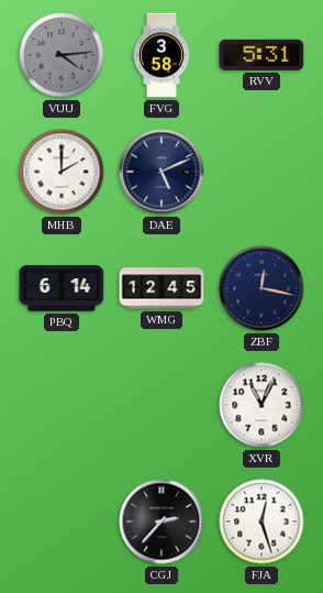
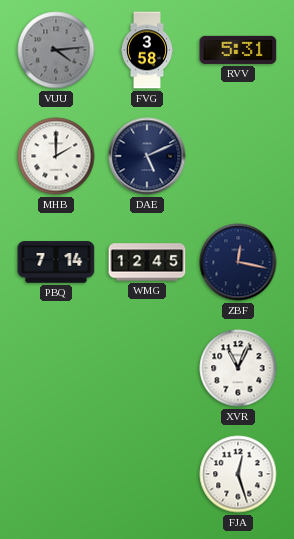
PBQ: 6:14 -> 7:14 (56, 262)
CGJ: 2:37 -> none (161, 521)
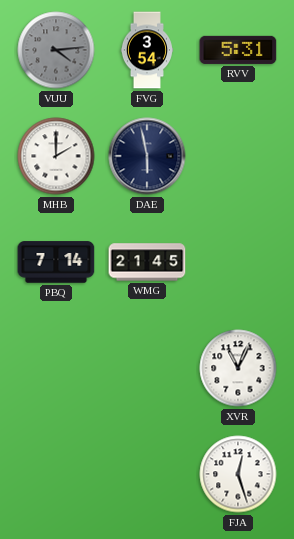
FVG: 3:58 -> 3:54 (147, 50)
DAE: 5:11 -> 5:58 (147, 156)
WMG: 12:45 -> 21:45 (147, 262)
ZBF: 12:17 -> none (238, 262)
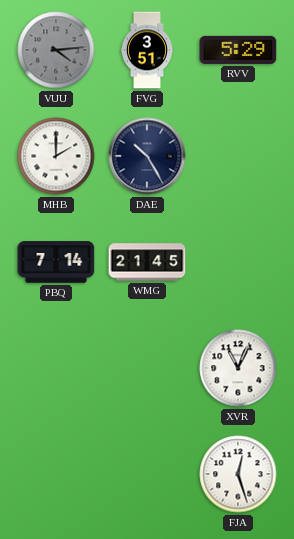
FVG: 3:54 -> 3:51 (147, 50)
RVV: 5:31 -> 5:29 (238, 50)
DAE: 5:58 -> 10:25 (147, 156)
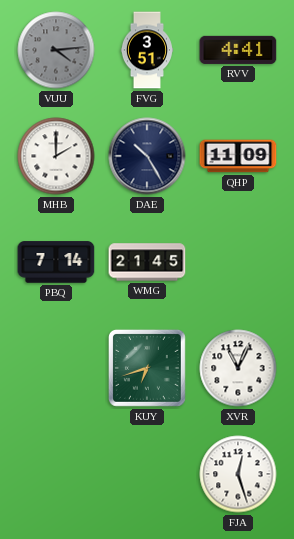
RVV: 5:29 -> 4:41 (238, 50)
QHP: none -> 11:09 (238, 156)
KUY: none -> 6:42 (147, 368)
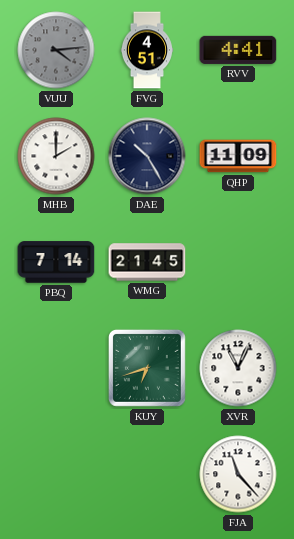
FVG: 3:51 -> 4:51 (147, 50)
FJA: 12:27 -> 11:23 (238, 474)
